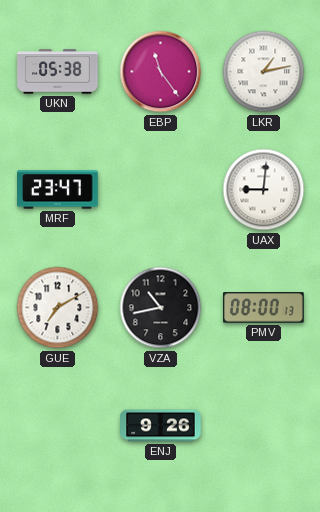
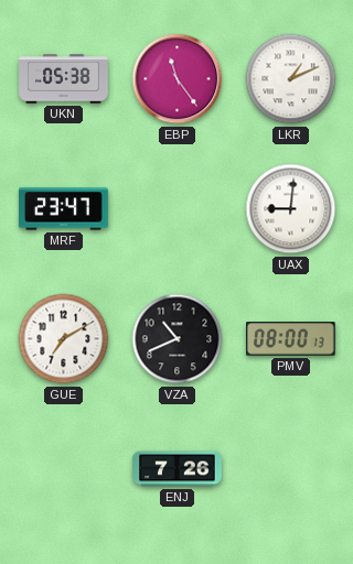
LKR: 1:13 -> 1:11 (291, 79)
VZA: 10:43 -> 10:41 (178, 339)
ENJ: 9:26 -> 7:26 (178, 469)
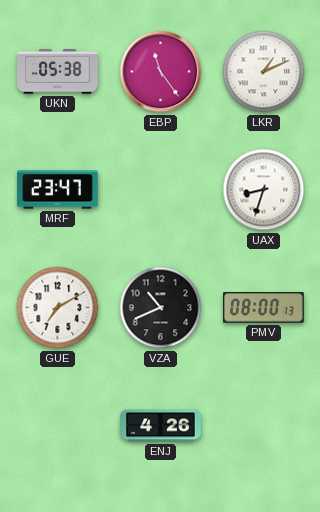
UAX: 9:01 -> 8:33 (264, 190)
ENJ: 7:26 -> 4:26 (161, 426)
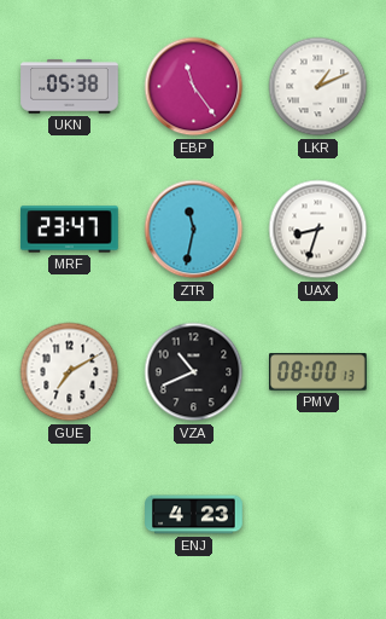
ZTR: none -> 11:32 (194, 230)
ENJ: 4:26 -> 4:23 (194, 515)
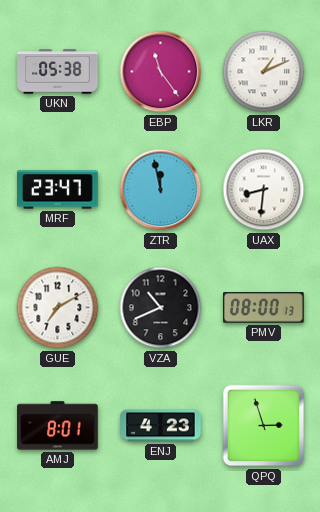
ZTR: 11:32 -> 11:58 (161, 190)
UAX: 8:33 -> 8:31 (264, 190)
AMJ: none -> 8:01 (58, 426)
QPQ: none -> 2:57 (264, 426)
